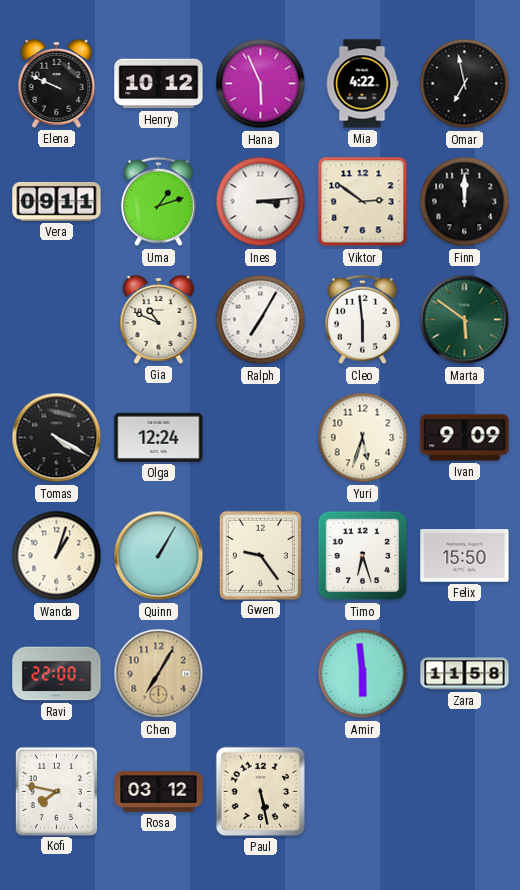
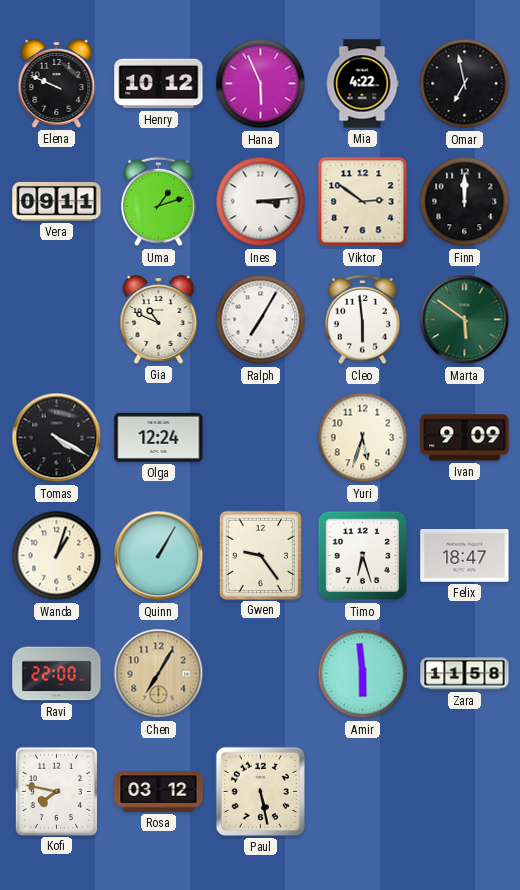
Felix: 15:50 -> 18:47 (465, 556)
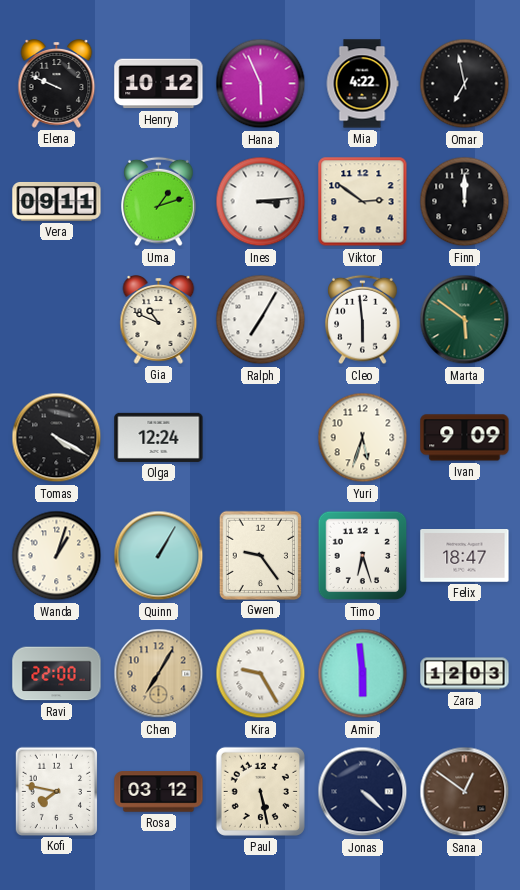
Kira: none -> 9:25 (261, 674)
Zara: 11:58 -> 12:03 (465, 674)
Jonas: none -> 4:22 (363, 792)
Sana: none -> 12:51 (465, 792)
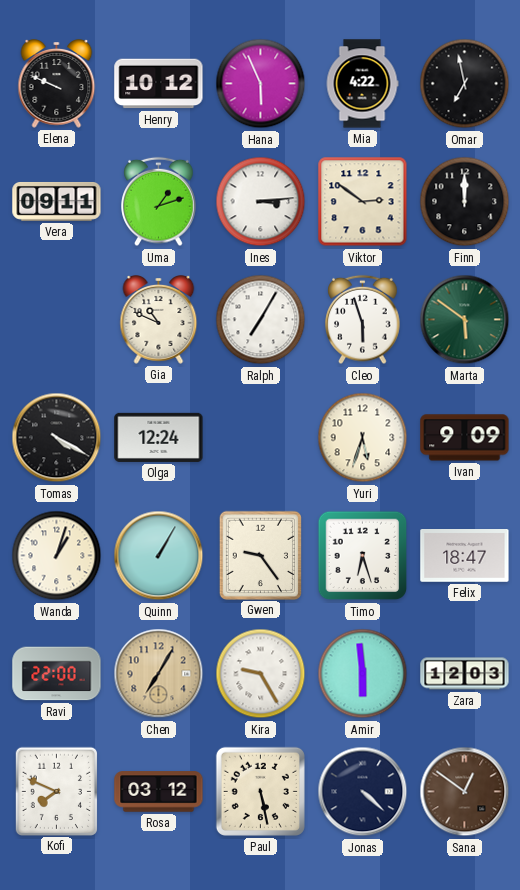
Cleo: 5:59 -> 5:57 (363, 320)
Kofi: 7:47 -> 7:49 (56, 791)
